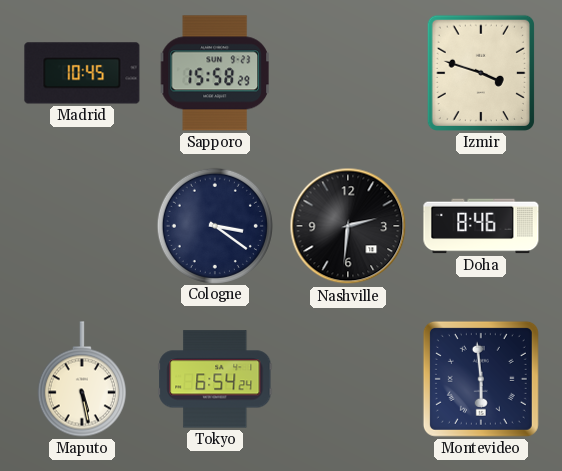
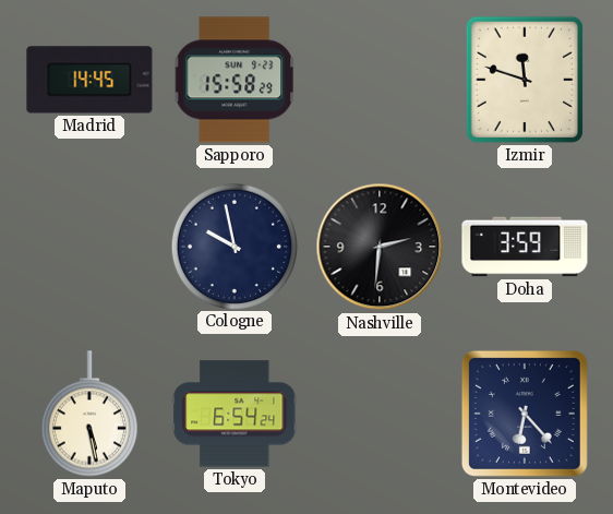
Madrid: 10:45 -> 14:45 (89, 80)
Izmir: 3:48 -> 11:48 (525, 80)
Cologne: 3:21 -> 9:58 (233, 246)
Doha: 8:46 -> 3:59 (525, 247)
Montevideo: 5:59 -> 6:23 (525, 414)
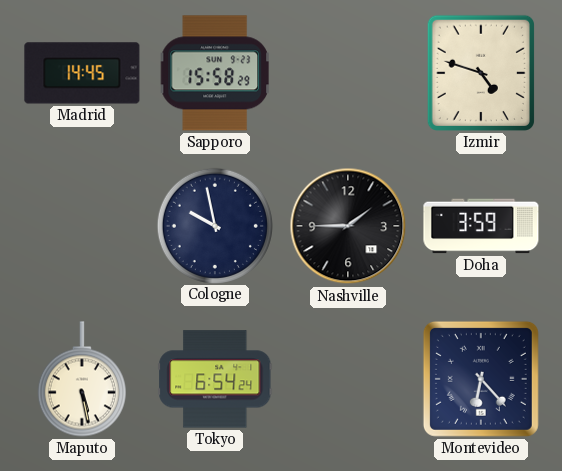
Izmir: 11:48 -> 4:48 (481, 73)
Nashville: 2:31 -> 1:45 (348, 226)
